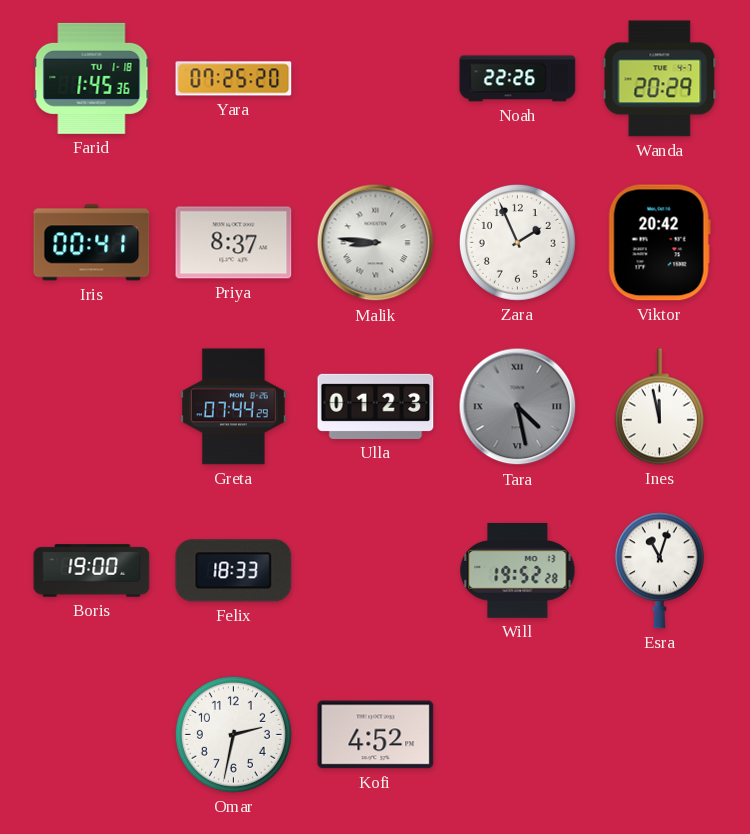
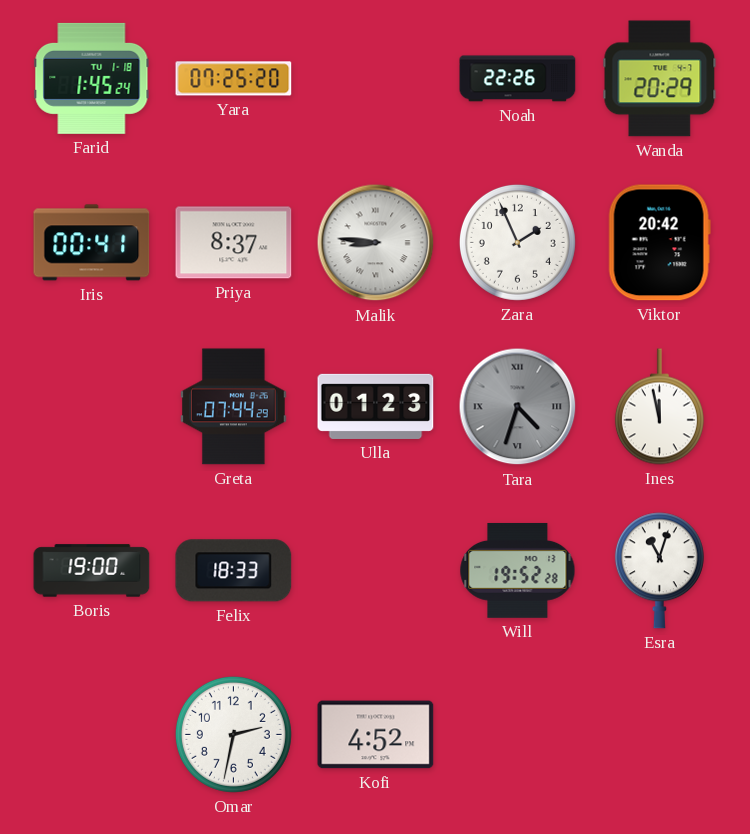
Farid: 1:45:36 -> 1:45:24 (92, 78)
Tara: 4:28 -> 4:33 (518, 407)
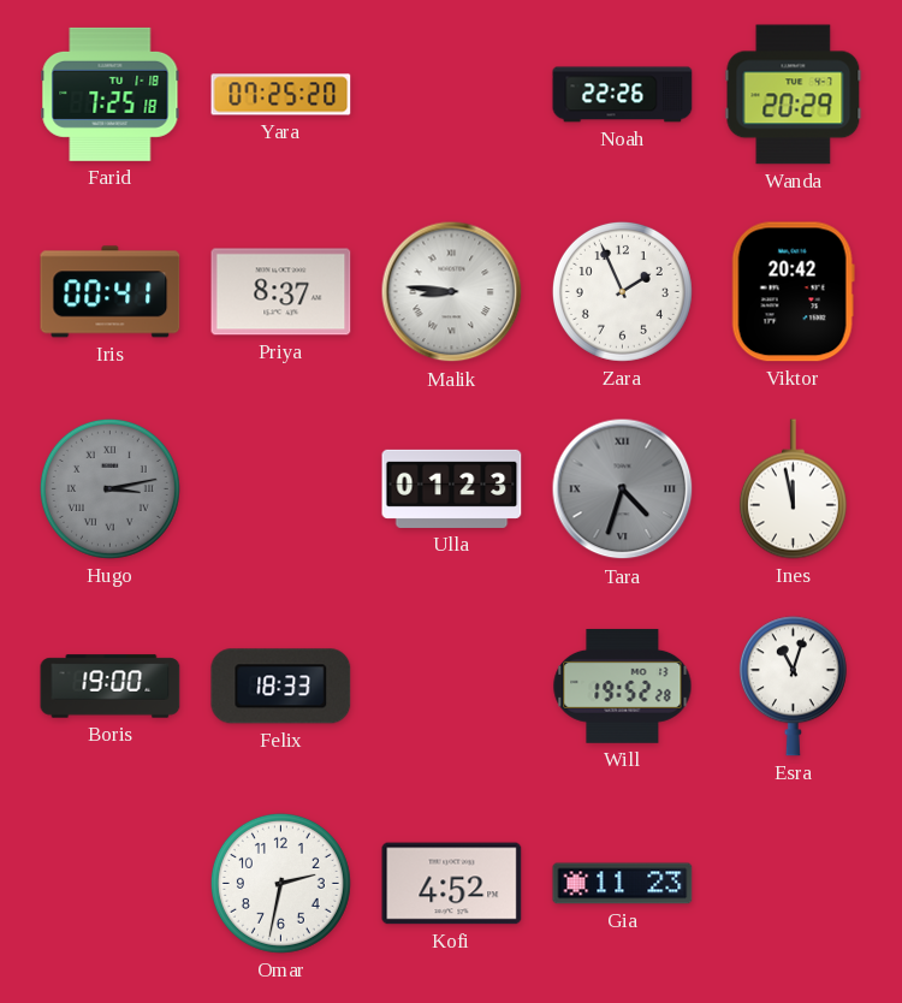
Farid: 1:45 -> 7:25 (111, 94)
Hugo: none -> 3:13 (109, 488)
Greta: 07:44 -> none (234, 407)
Gia: none -> 11:23 (623, 884)
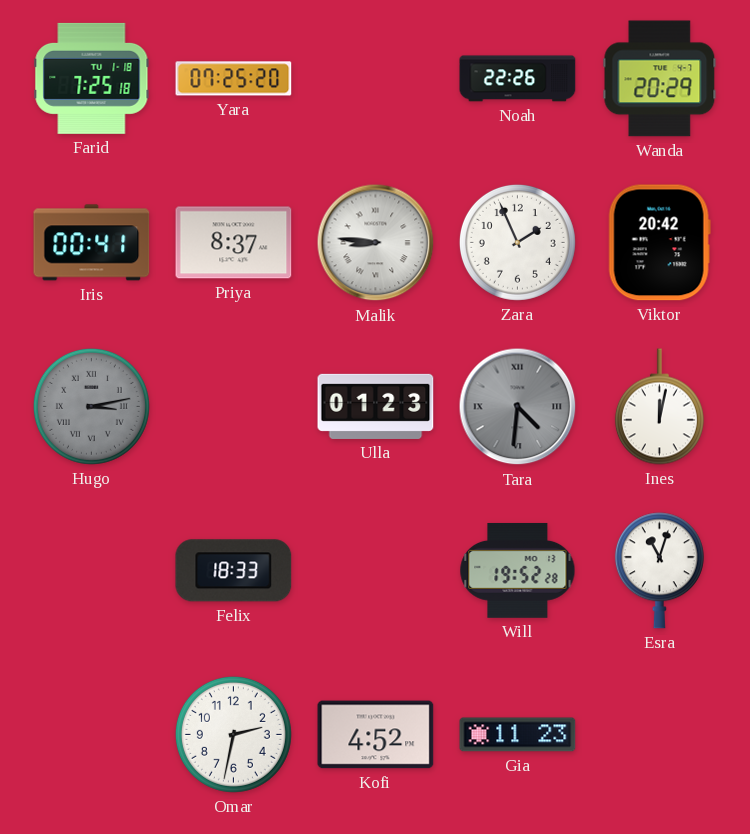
Tara: 4:33 -> 4:31 (518, 407)
Ines: 11:58 -> 12:02 (659, 407)
Boris: 19:00 -> none (111, 687)
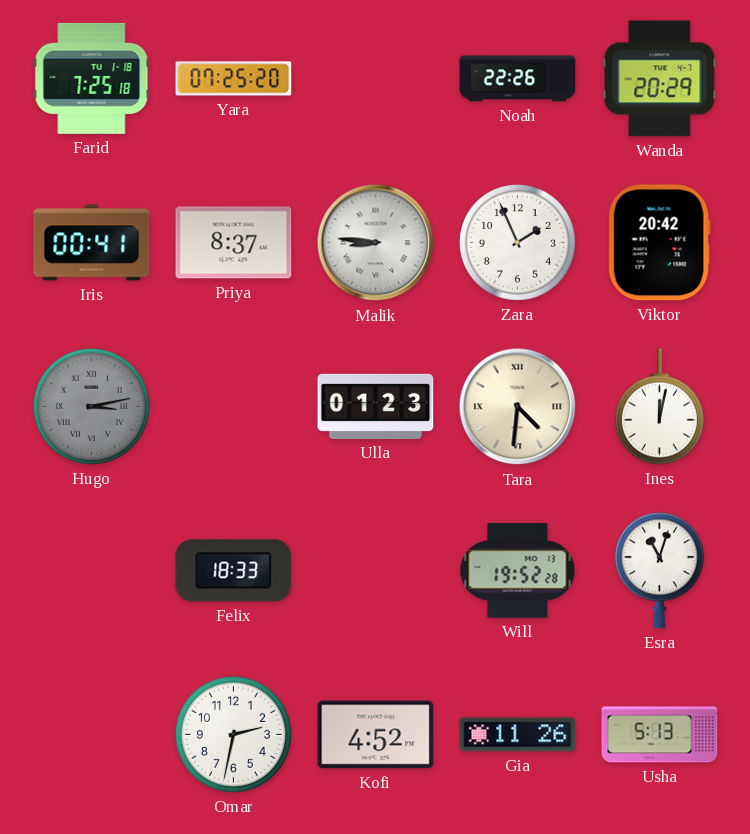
Tara dial: grey -> cream (518, 407)
Gia: 11:23 -> 11:26 (518, 735)
Usha: none -> 5:13 (660, 735)
